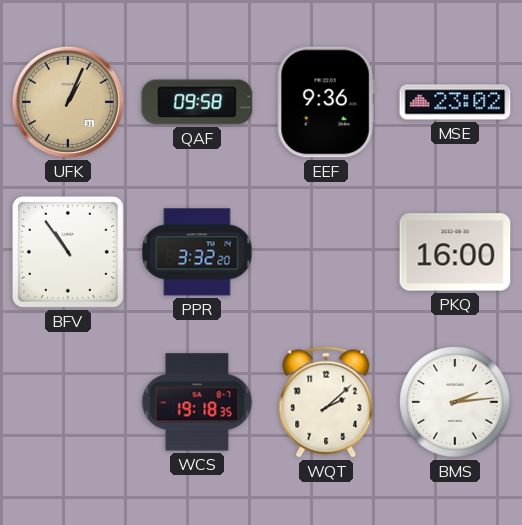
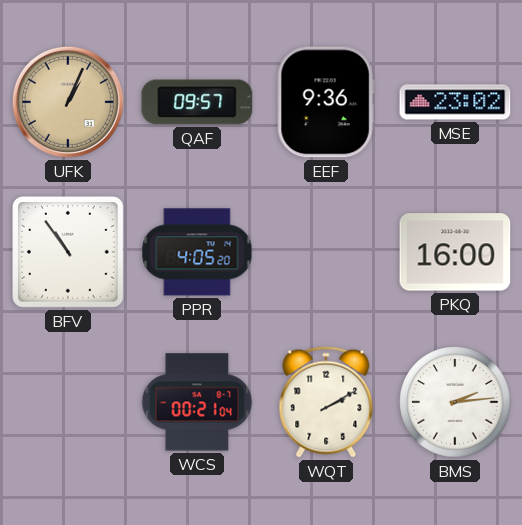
QAF: 09:58 -> 09:57 (197, 102)
PPR: 3:32 -> 4:05 (197, 252)
WCS: 19:18 -> 00:21 (197, 402)
WQT: 2:08 -> 2:10 (326, 402)
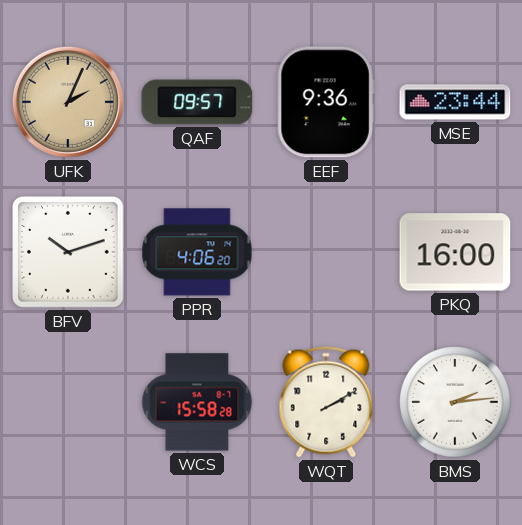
UFK: 1:04 -> 2:04 (68, 102)
MSE: 23:02 -> 23:44 (455, 102)
BFV: 10:54 -> 10:12 (69, 253)
PPR: 4:05 -> 4:06 (197, 252)
WCS: 00:21 -> 15:58 (197, 402)
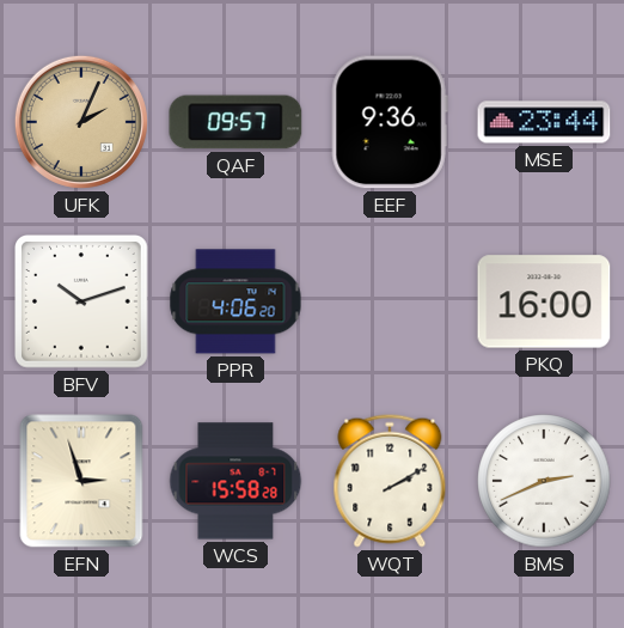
EFN: none -> 2:57 (81, 481)
BMS: 2:14 -> 2:41 (544, 481)
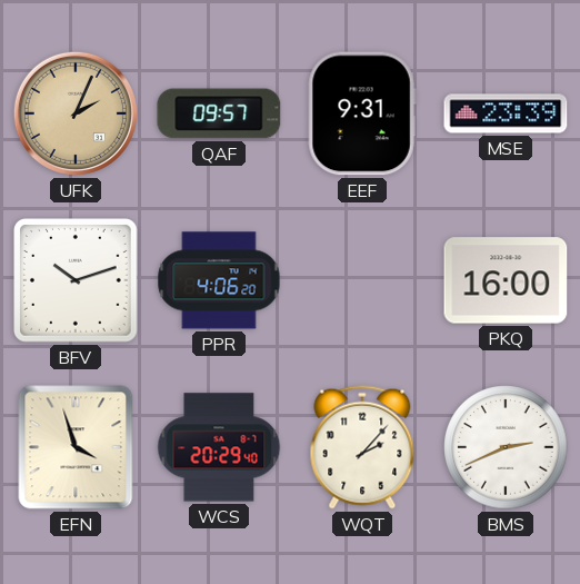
EEF: 9:36 -> 9:31 (362, 113)
MSE: 23:44 -> 23:39 (506, 113)
EFN: 2:57 -> 3:57 (76, 447)
WCS: 15:58 -> 20:29 (219, 447)
WQT: 2:10 -> 2:07 (362, 447)
